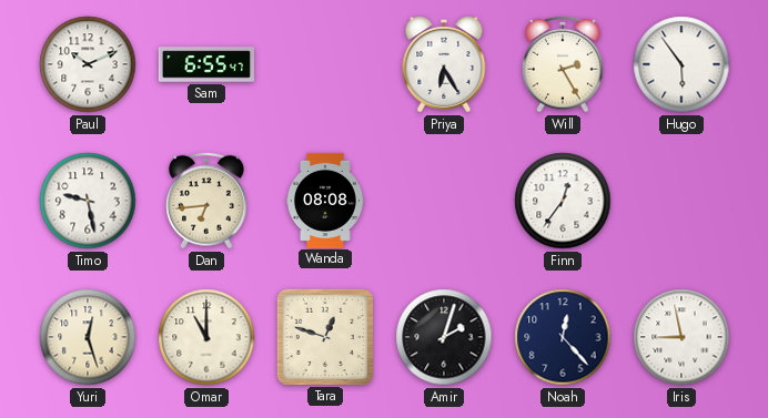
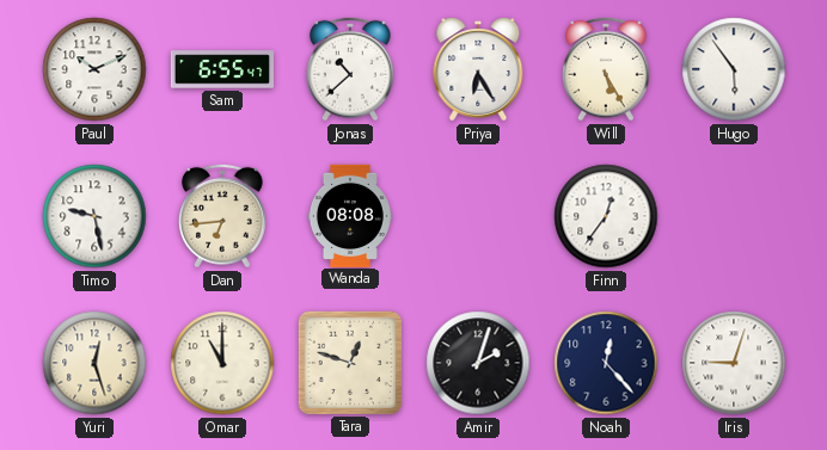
Jonas: none -> 10:38 (351, 69)
Will: 2:25 -> 5:25 (607, 69)
Iris: 8:58 -> 9:03 (734, 363)
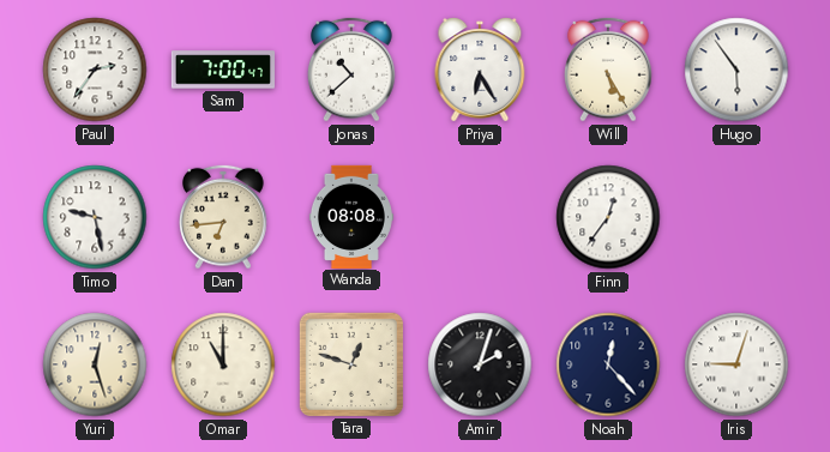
Paul: 10:11 -> 2:36 (95, 70)
Sam: 6:55 -> 7:00 (222, 70)
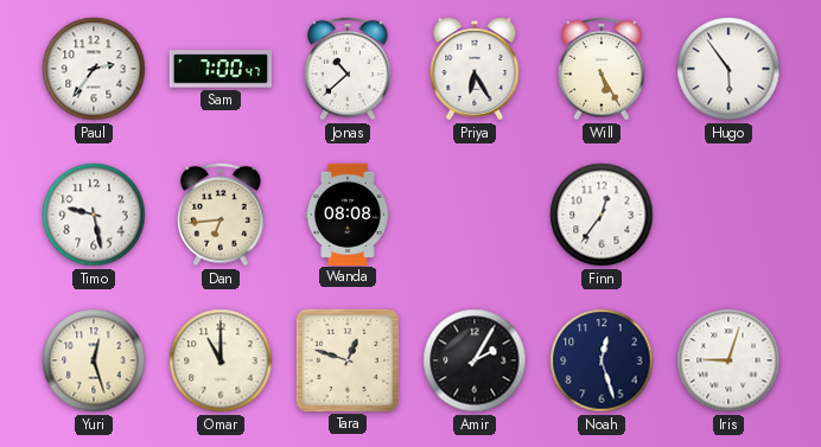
Amir: 2:03 -> 2:05 (475, 360)
Noah: 12:23 -> 12:27 (602, 360)
